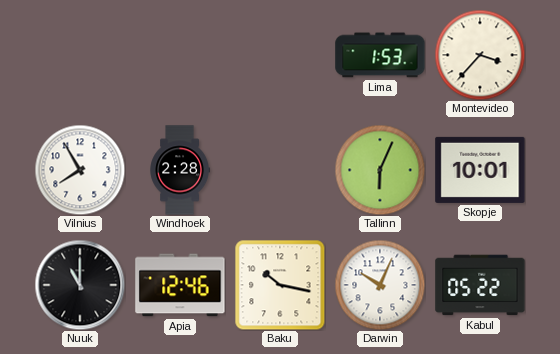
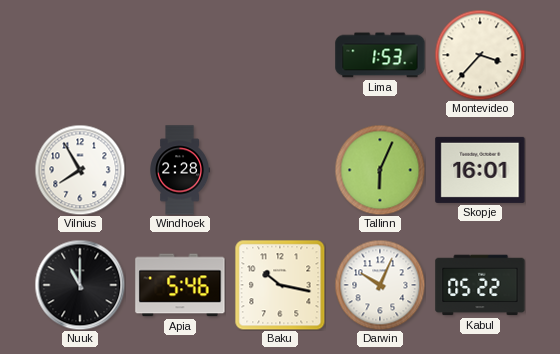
Skopje: 10:01 -> 16:01 (480, 170)
Apia: 12:46 -> 5:46 (180, 285)
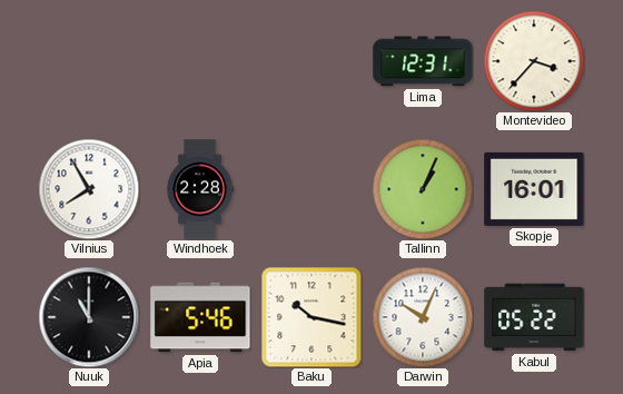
Lima: 1:53 -> 12:31 (423, 61)
Tallinn: 6:04 -> 1:04 (423, 189)
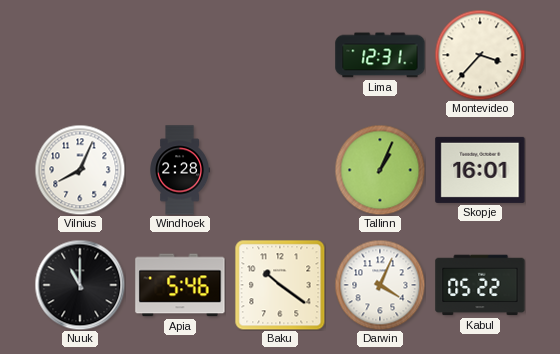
Vilnius: 7:55 -> 8:04 (80, 170)
Baku: 10:17 -> 10:21 (280, 285)
Darwin: 10:04 -> 4:04 (380, 285)
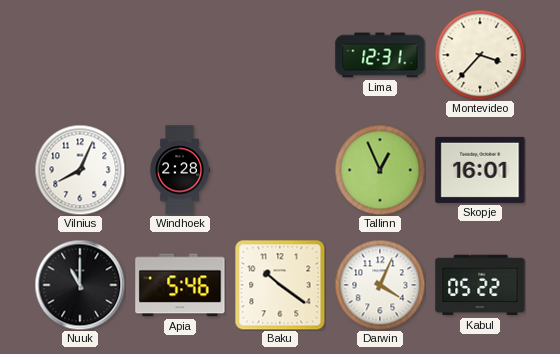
Tallinn: 1:04 -> 12:56 (380, 170)
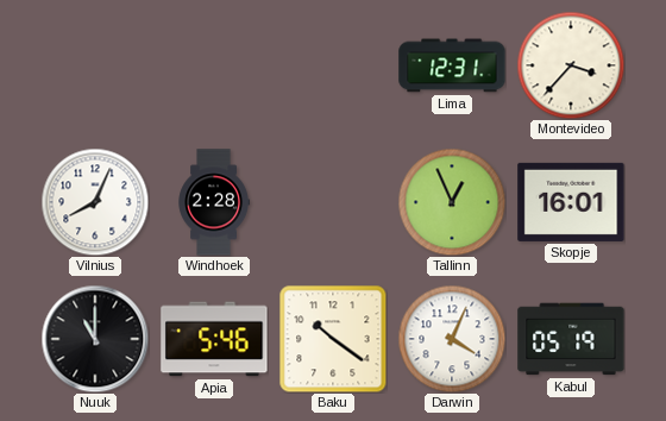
Kabul: 05:22 -> 05:19 (571, 339)
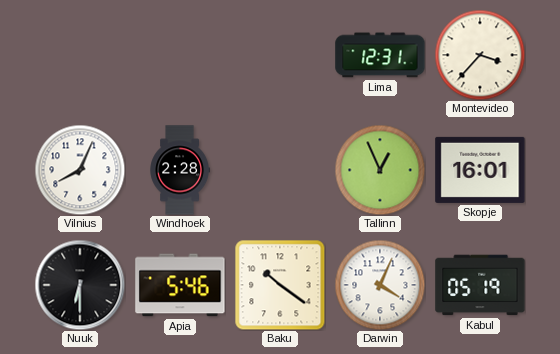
Nuuk: 11:00 -> 6:30 (80, 285)
